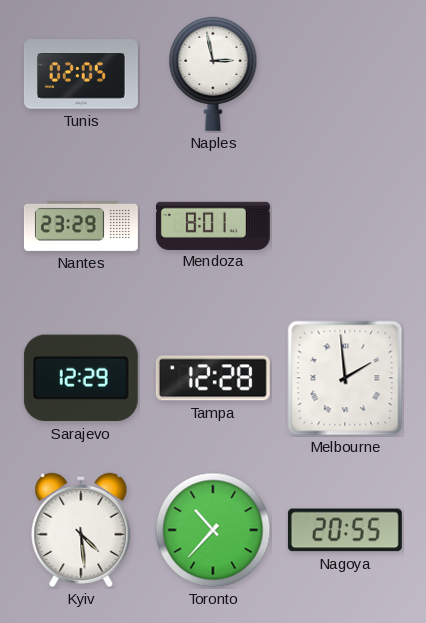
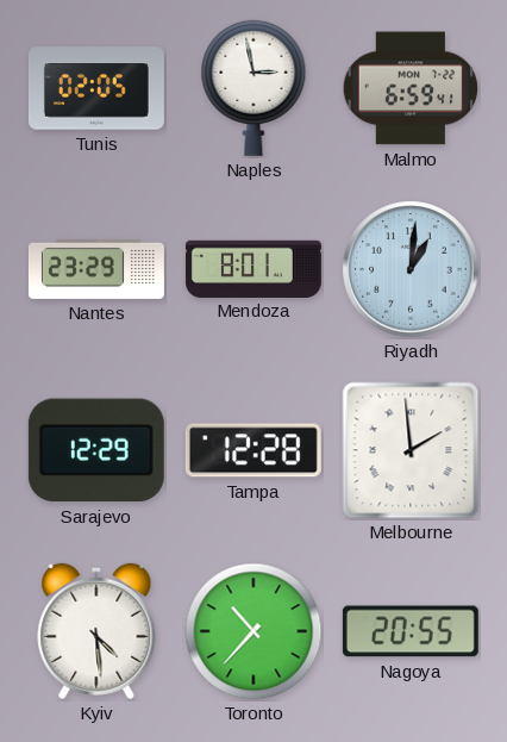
Malmo: none -> 6:59 (411, 88)
Riyadh: none -> 1:01 (411, 269)
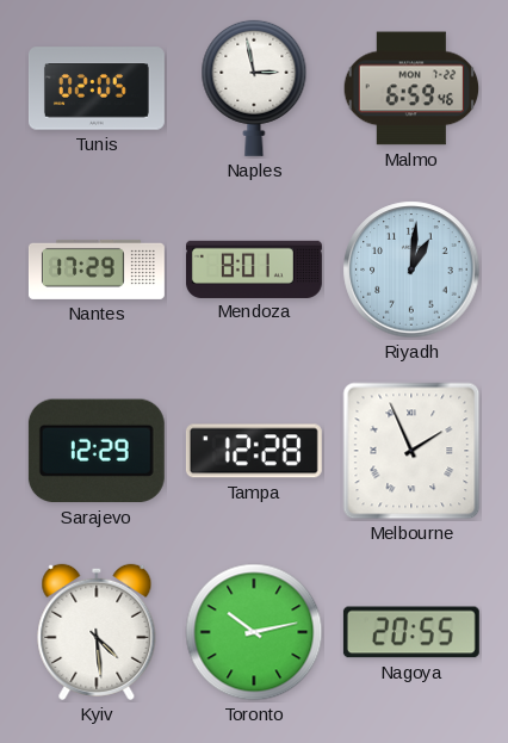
Malmo: 6:59:41 -> 6:59:46 (411, 88)
Nantes: 23:29 -> 17:29 (97, 270)
Melbourne: 1:59 -> 1:56 (411, 451)
Toronto: 10:37 -> 10:13 (254, 632)
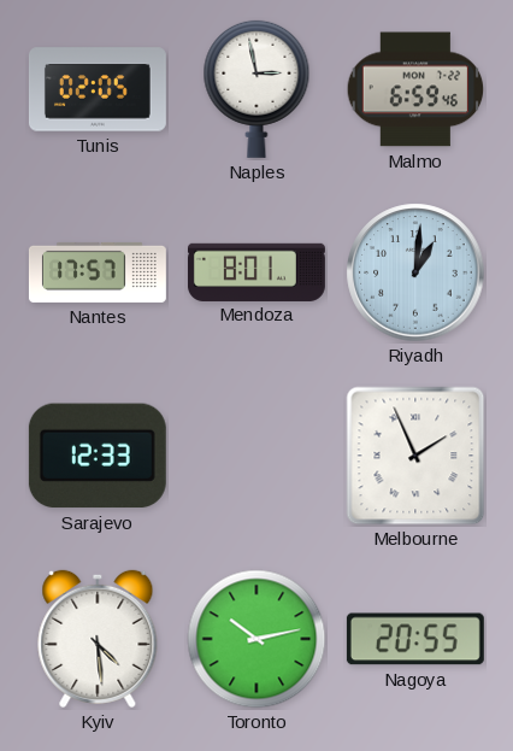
Nantes: 17:29 -> 17:57 (98, 272)
Sarajevo: 12:29 -> 12:33 (98, 456)
Tampa: 12:28 -> none (254, 451)
